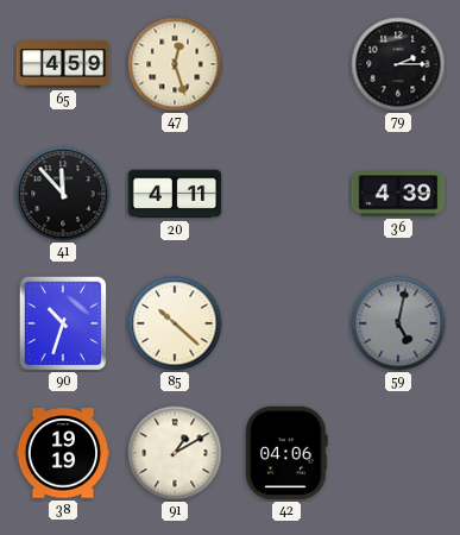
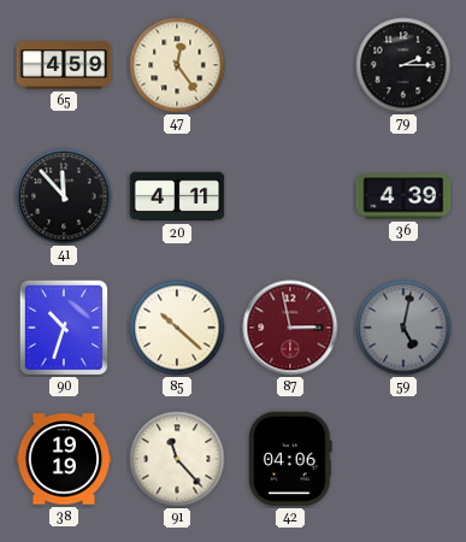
47: 12:27 -> 12:24 (177, 65)
87: none -> 2:58 (290, 328)
91: 1:10 -> 11:23 (177, 459)
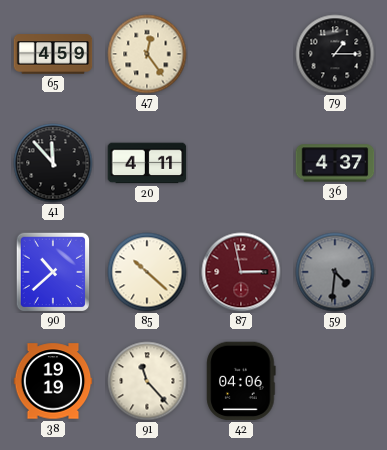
79: 2:15 -> 1:15 (335, 54)
36: 4:39 -> 4:37 (335, 163)
90: 10:33 -> 10:38 (53, 272)
59: 5:02 -> 4:31 (335, 272)
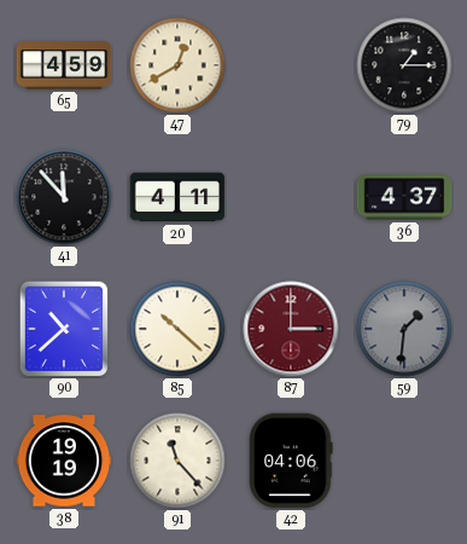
47: 12:24 -> 12:40 (177, 65)
87: 2:58 -> 3:00 (291, 329)
59: 4:31 -> 1:31 (404, 329)
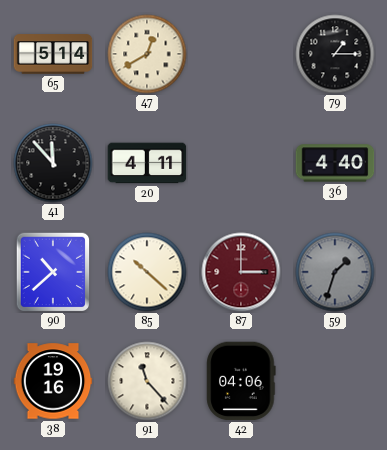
65: 4:59 -> 5:14 (53, 54)
36: 4:37 -> 4:40 (335, 163)
59: 1:31 -> 1:33 (335, 272)
38: 19:19 -> 19:16 (53, 381)
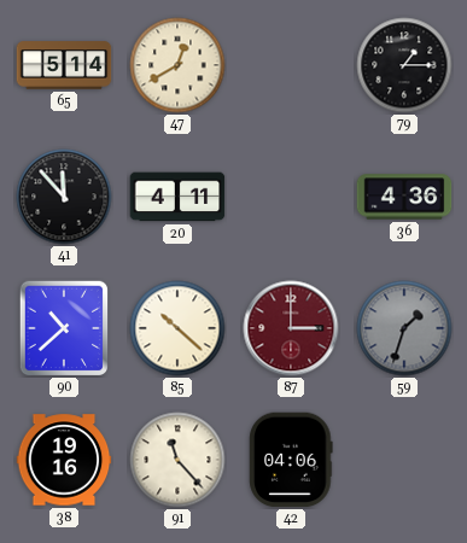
36: 4:40 -> 4:36 (404, 197)
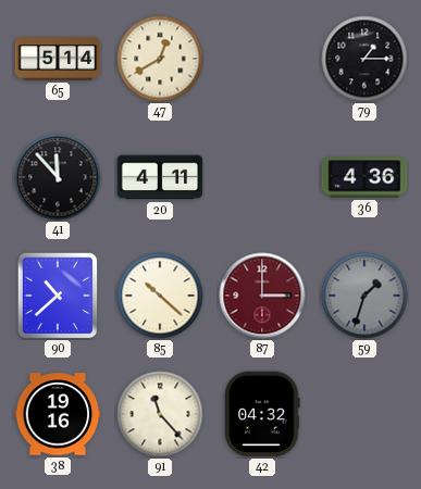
42: 04:06 -> 04:32 (262, 414)
